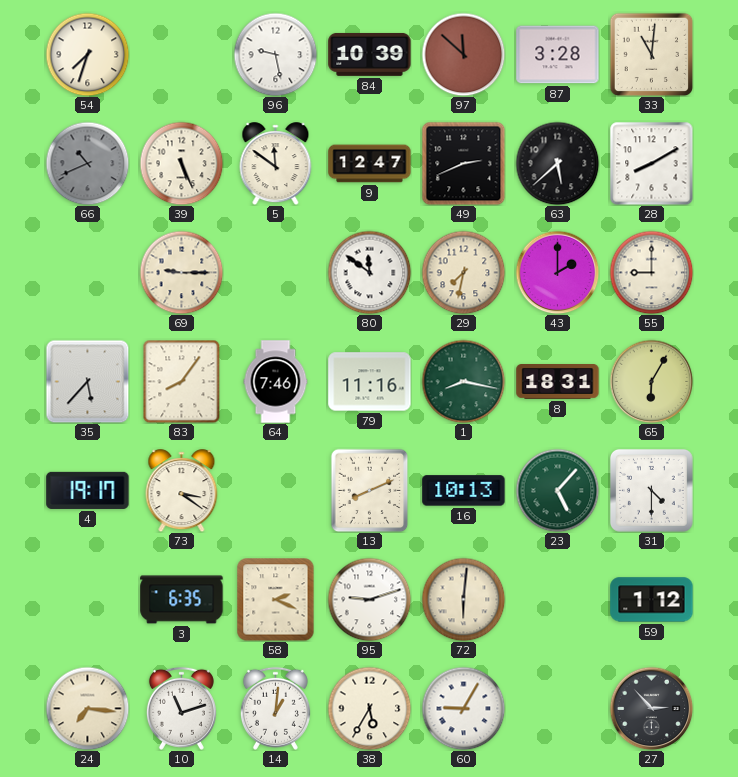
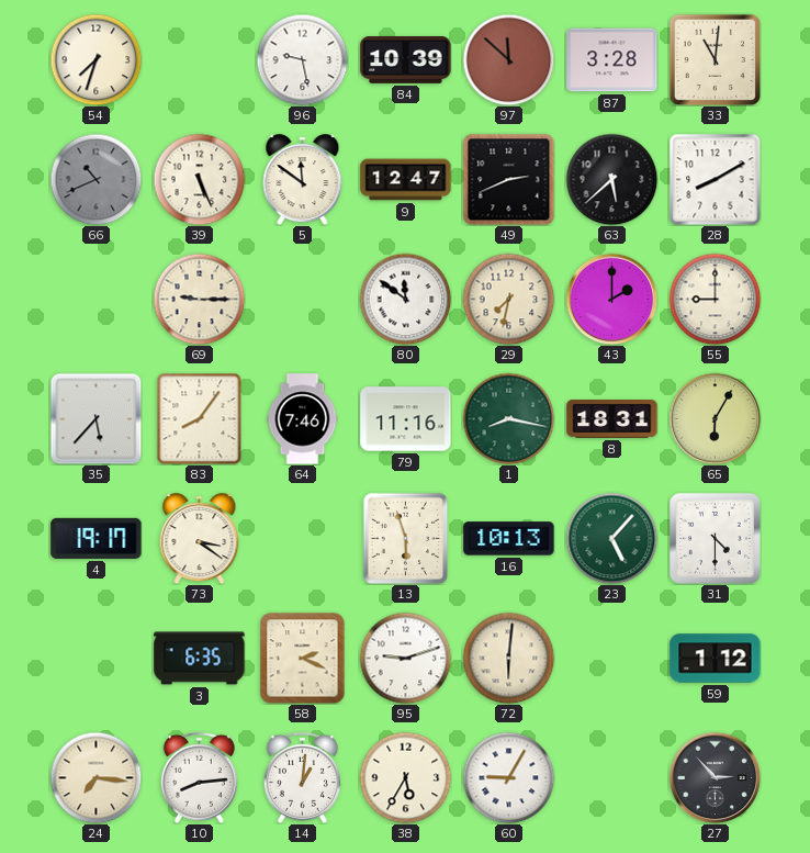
13: 8:11 -> 5:57 (406, 538)
10: 11:12 -> 8:14 (199, 777)
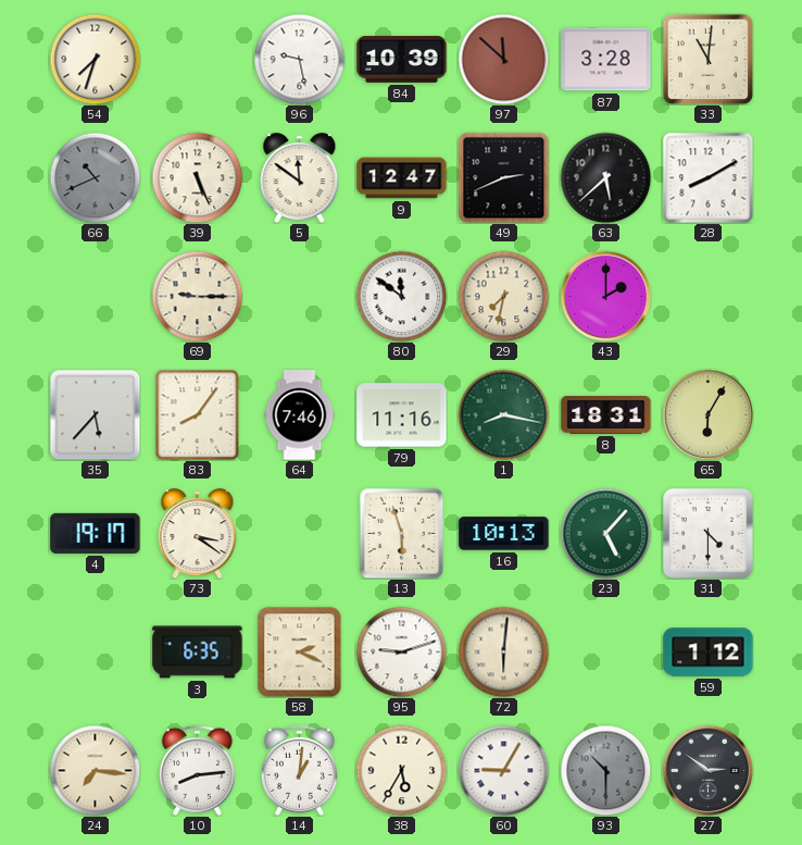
55: 9:00 -> none (715, 299)
93: none -> 10:30 (605, 770)
27: 2:53 -> 2:51 (707, 770)
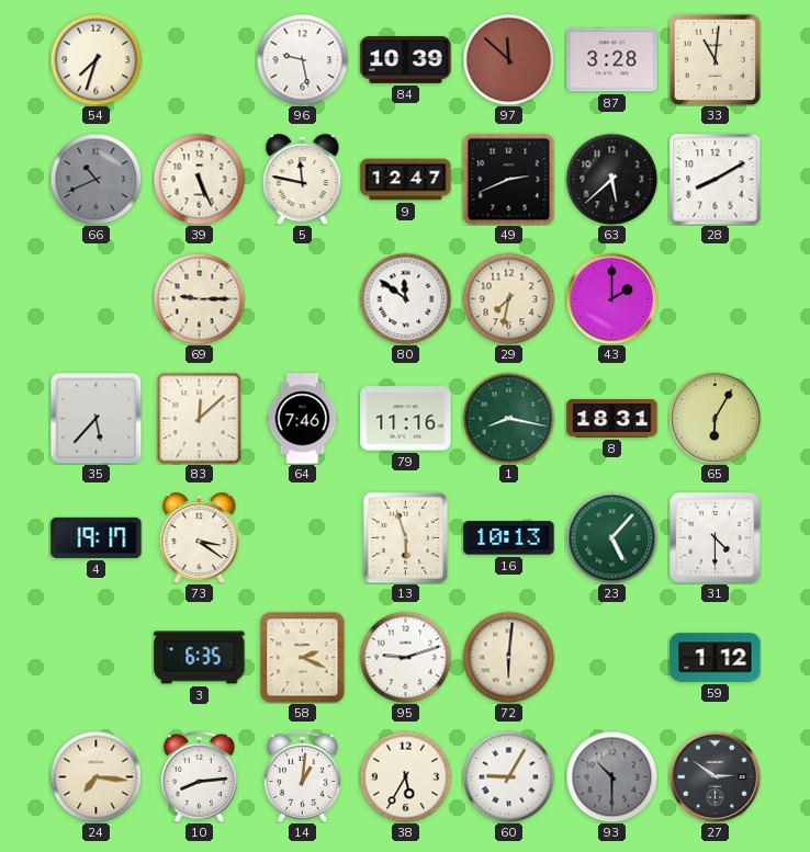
5: 11:51 -> 11:47 (303, 180)
83: 8:06 -> 12:08 (200, 418)
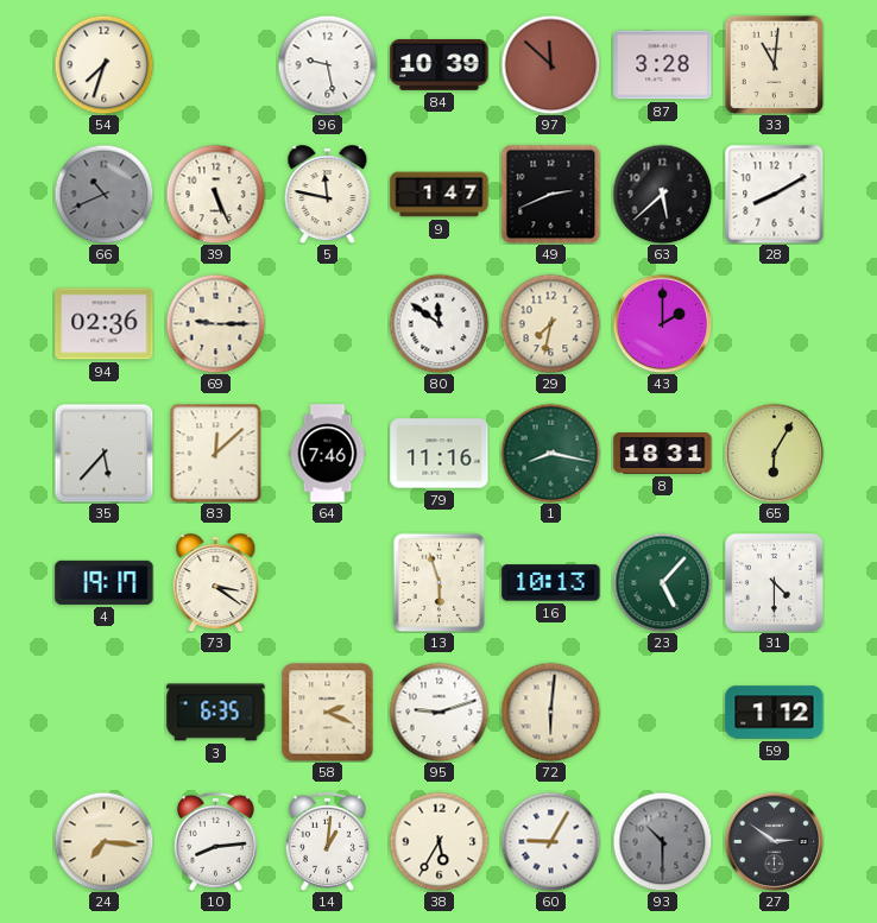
9: 12:47 -> 1:47 (440, 195)
94: none -> 02:36 (105, 324)
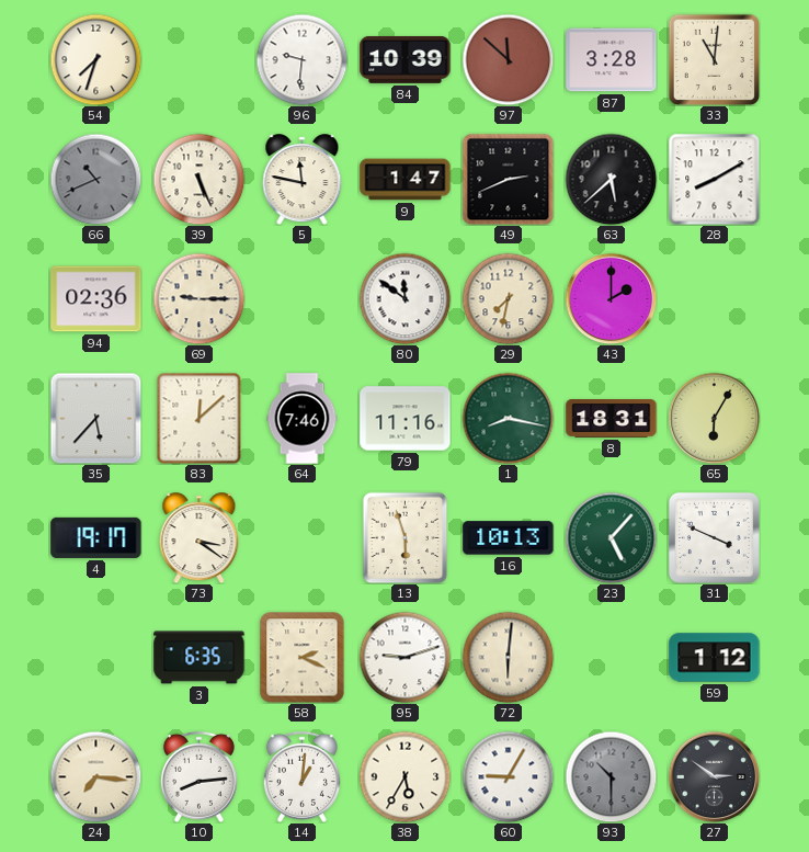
96: 9:28 -> 9:31 (301, 59)
31: 4:30 -> 3:49 (714, 537)
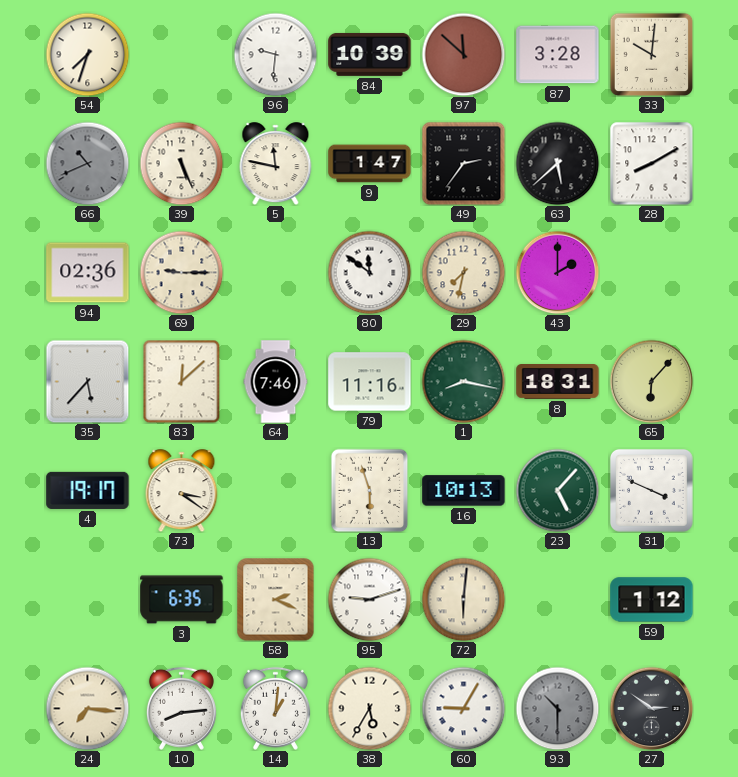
33: 11:01 -> 10:01 (651, 54)
49: 2:41 -> 2:36 (463, 163)
65: 6:05 -> 6:07 (651, 381)
